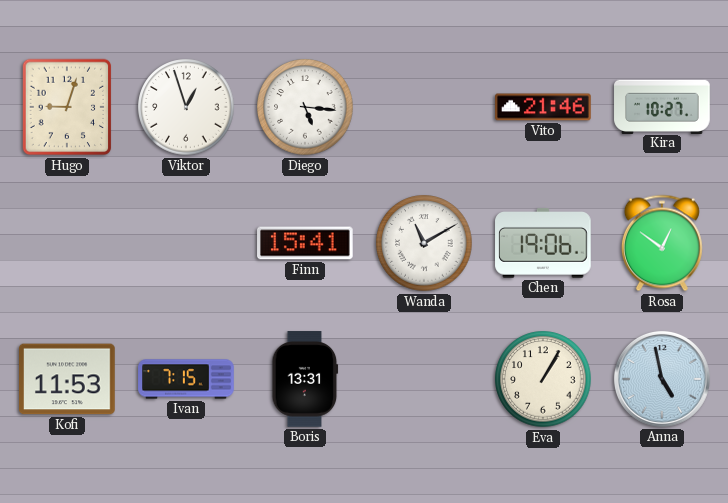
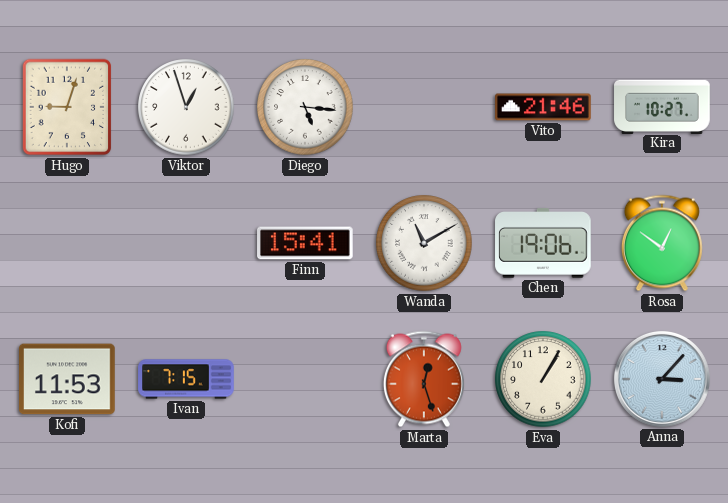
Boris: 13:31 -> none (305, 379)
Marta: none -> 12:27 (424, 379)
Anna: 4:58 -> 3:07 (662, 379)
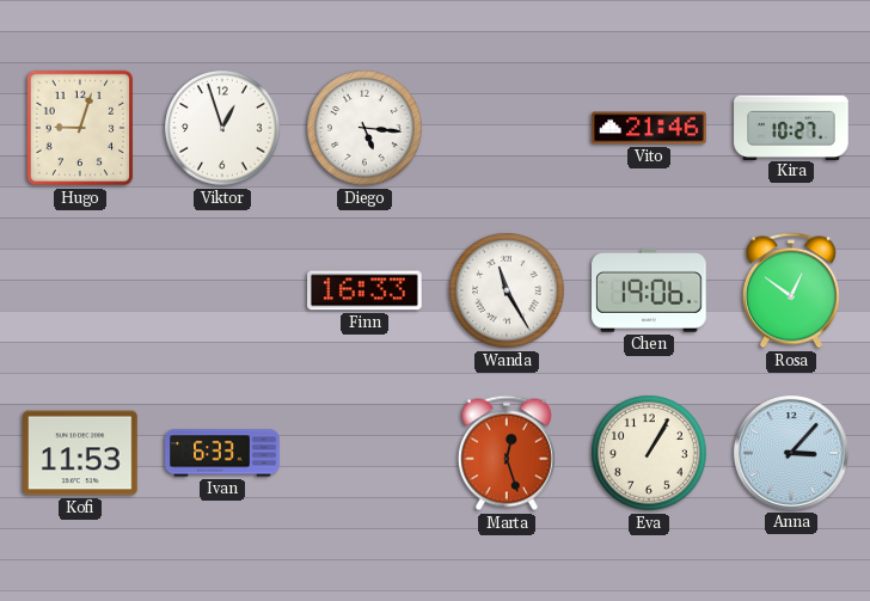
Finn: 15:41 -> 16:33 (364, 290)
Wanda: 11:10 -> 11:25 (507, 290)
Ivan: 7:15 -> 6:33 (222, 453)
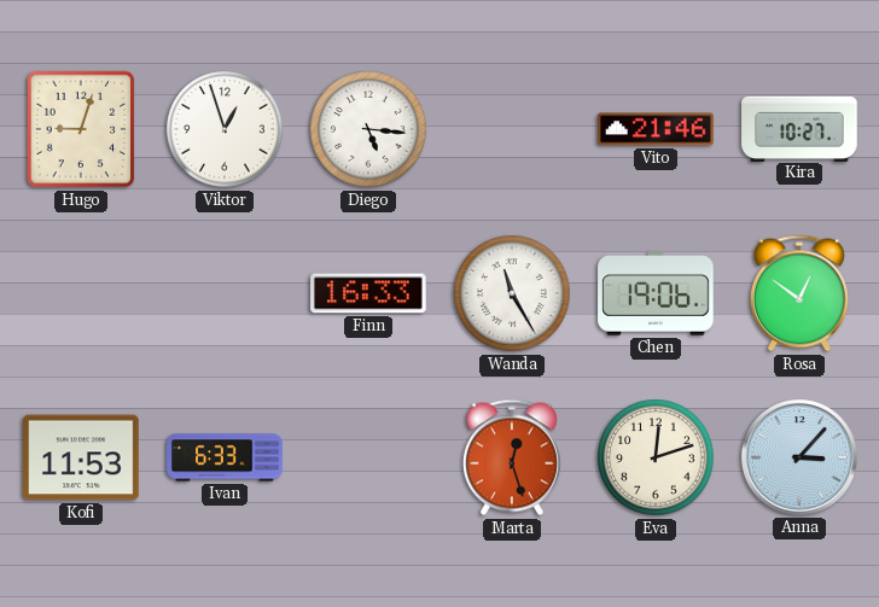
Eva: 1:05 -> 12:12 (656, 457)
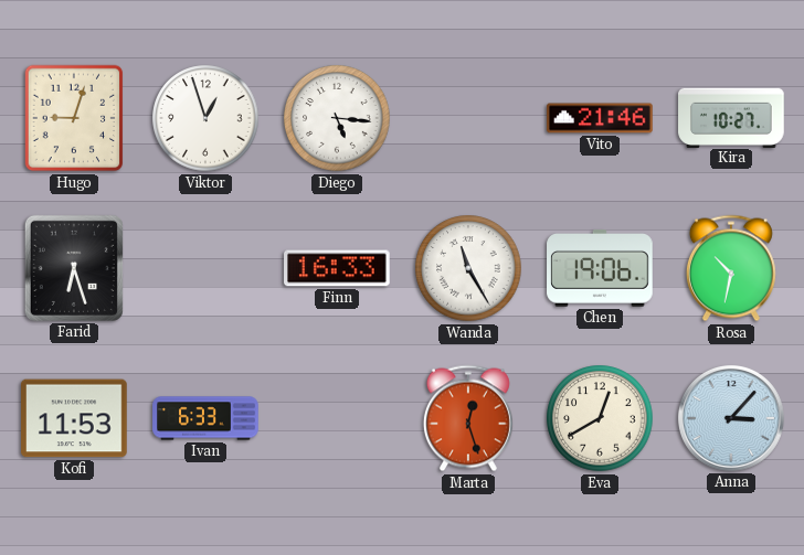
Farid: none -> 6:27 (74, 268)
Rosa: 12:51 -> 10:32 (731, 268)
Eva: 12:12 -> 12:40 (600, 418)
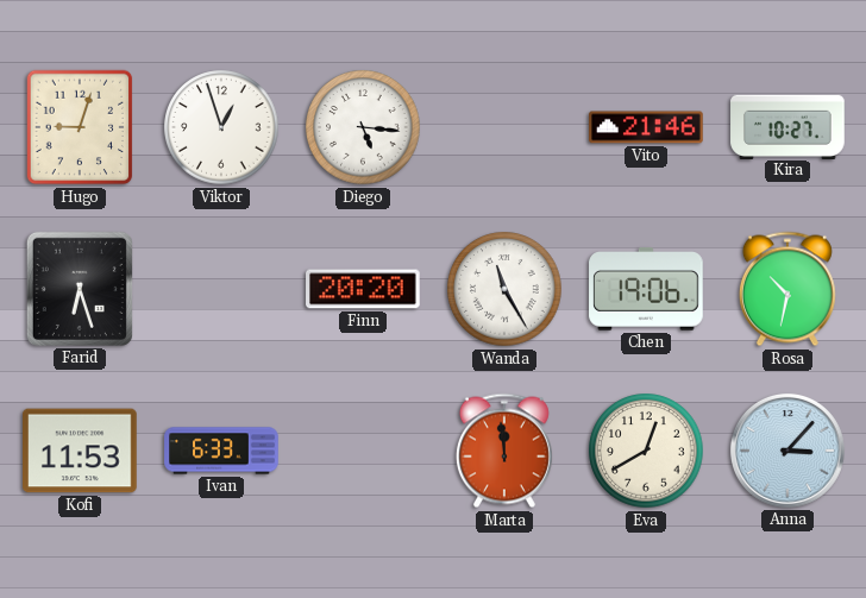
Finn: 16:33 -> 20:20 (363, 289)
Marta: 12:27 -> 11:59 (504, 451)
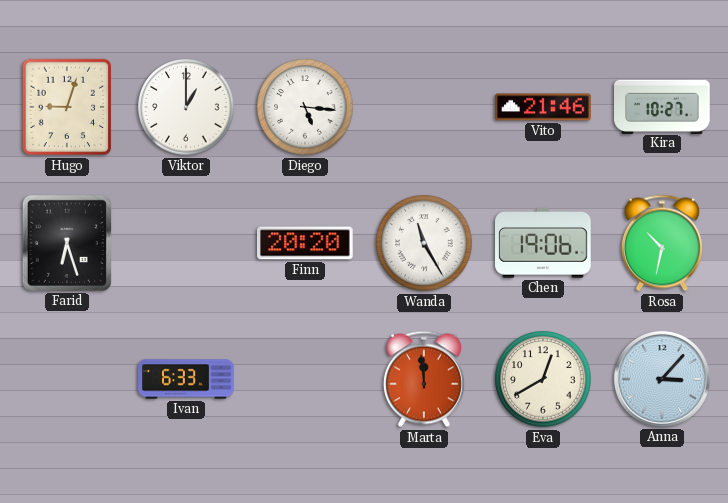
Viktor: 12:57 -> 1:00 (186, 107)
Kofi: 11:53 -> none (81, 451)
